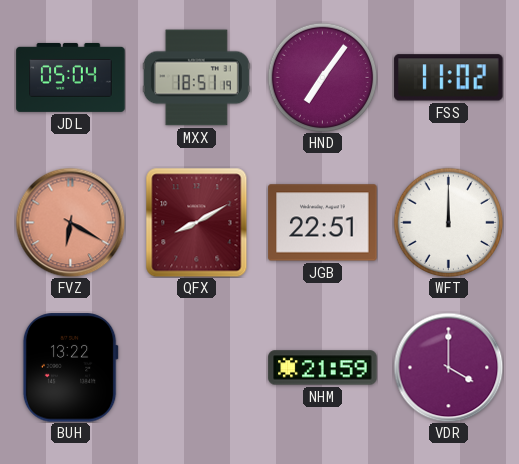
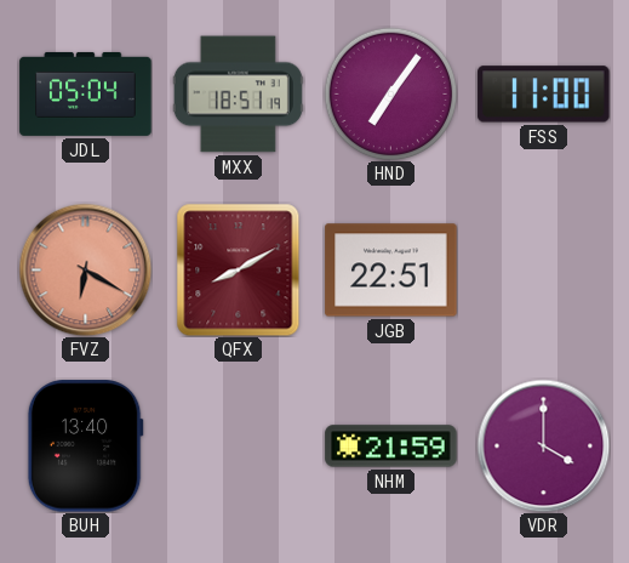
FSS: 11:02 -> 11:00 (544, 95)
WFT: 12:00 -> none (448, 222)
BUH: 13:22 -> 13:40 (85, 447)
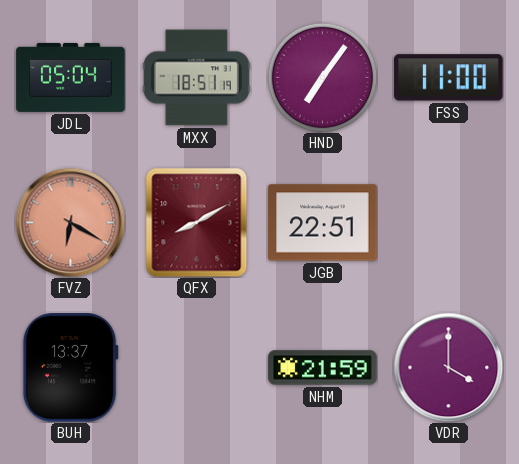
BUH: 13:40 -> 13:37 (70, 368)
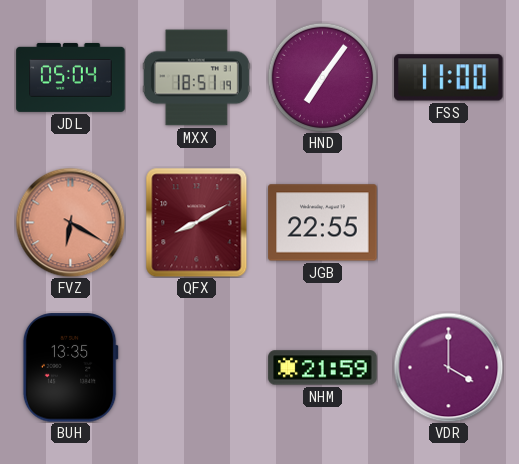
JGB: 22:51 -> 22:55 (323, 223)
BUH: 13:37 -> 13:35 (70, 368)
